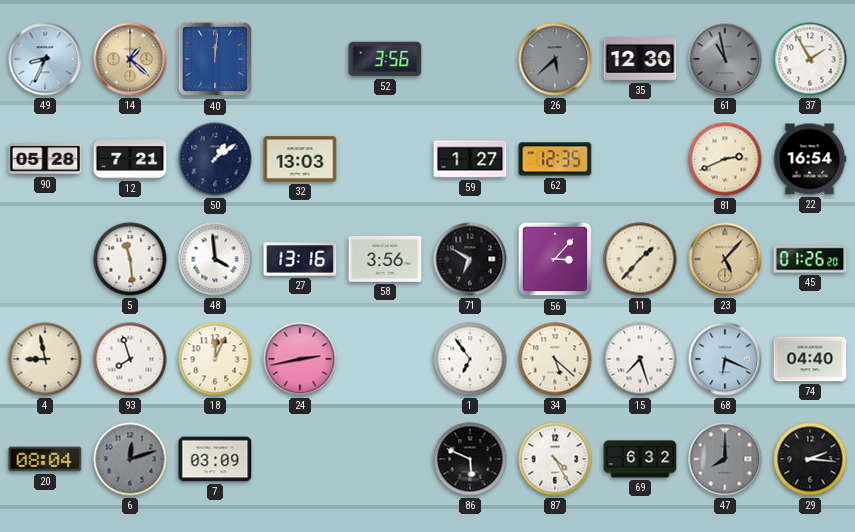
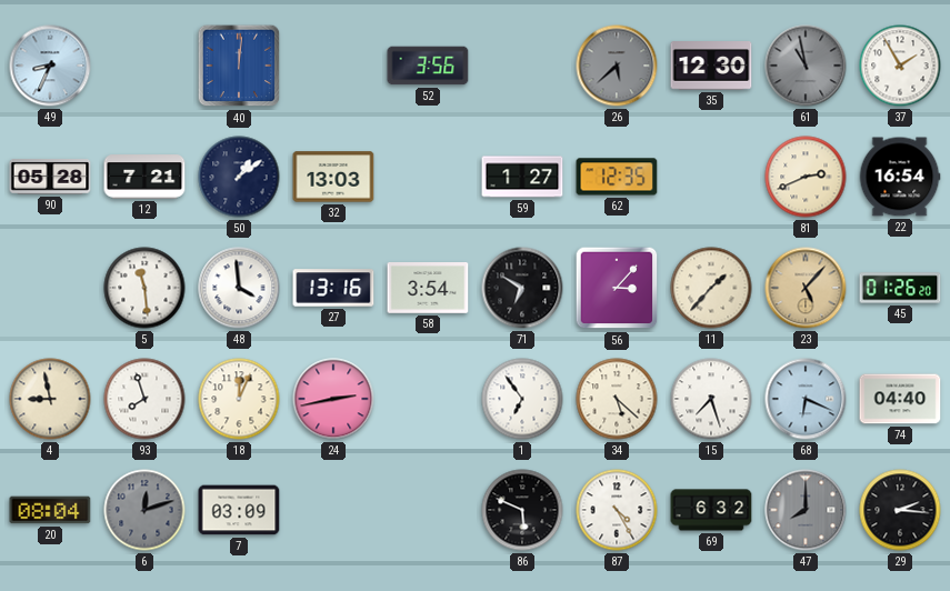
14: 1:22 -> none (130, 59)
58: 3:56 -> 3:54 (428, 289)
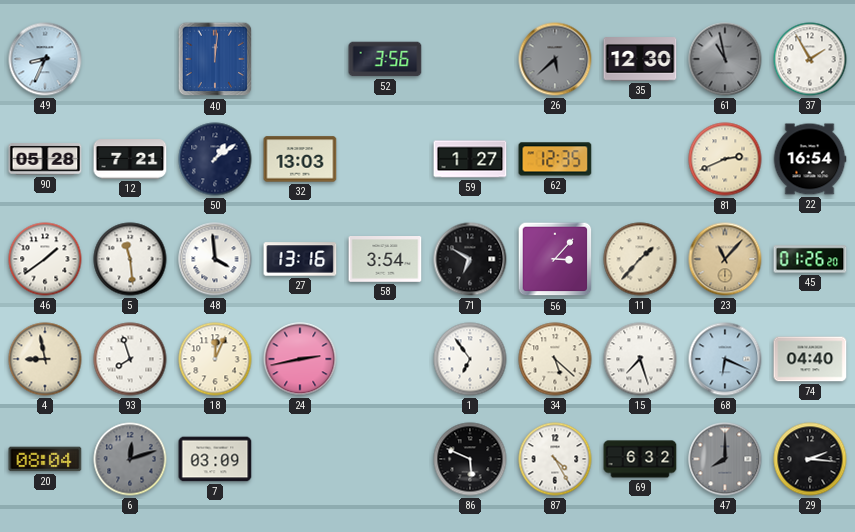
46: none -> 1:39 (45, 259)
23: 5:07 -> 11:07 (725, 259)
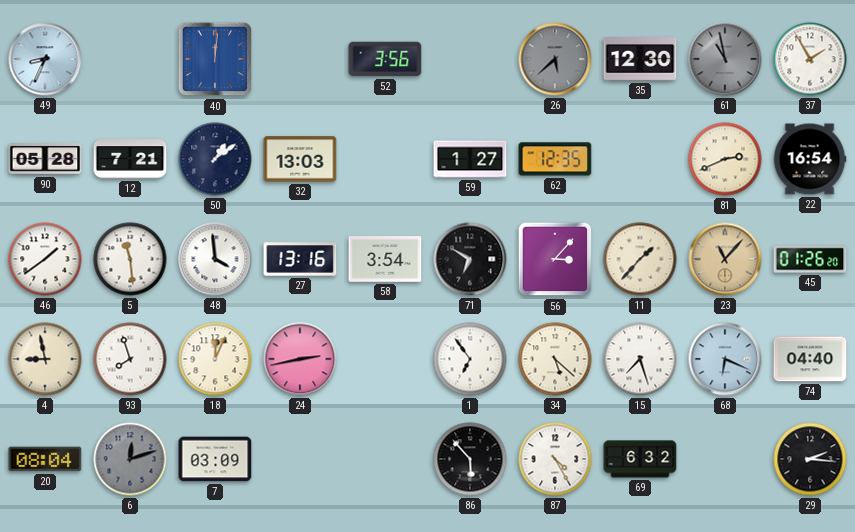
86: 5:49 -> 5:53 (470, 459)
47: 8:00 -> none (725, 459)
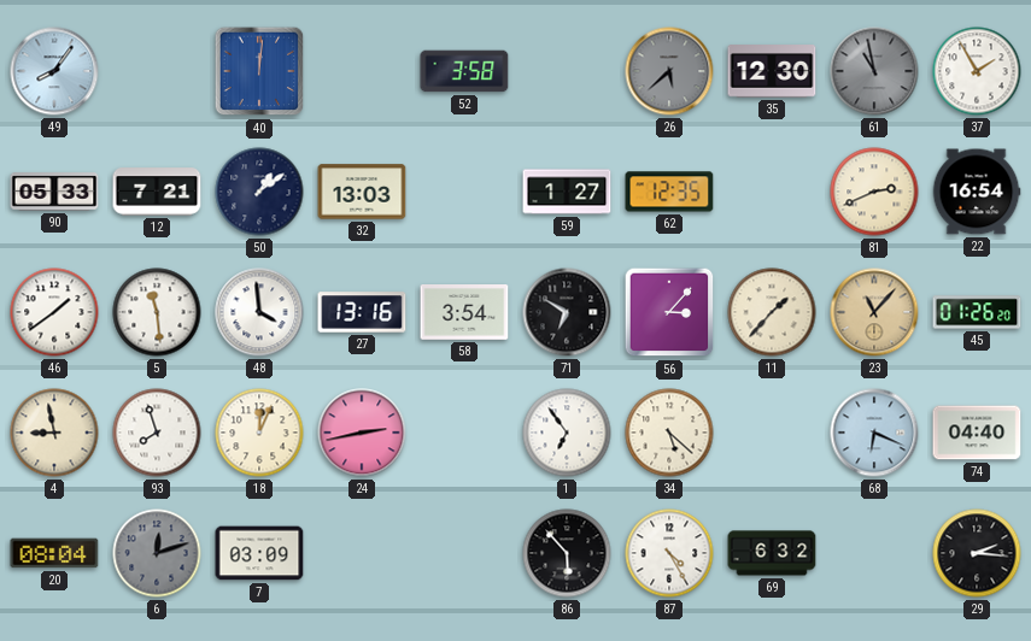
49: 8:34 -> 8:06 (54, 71)
52: 3:56 -> 3:58 (464, 71)
90: 05:28 -> 05:33 (54, 192)
15: 7:27 -> none (640, 359)
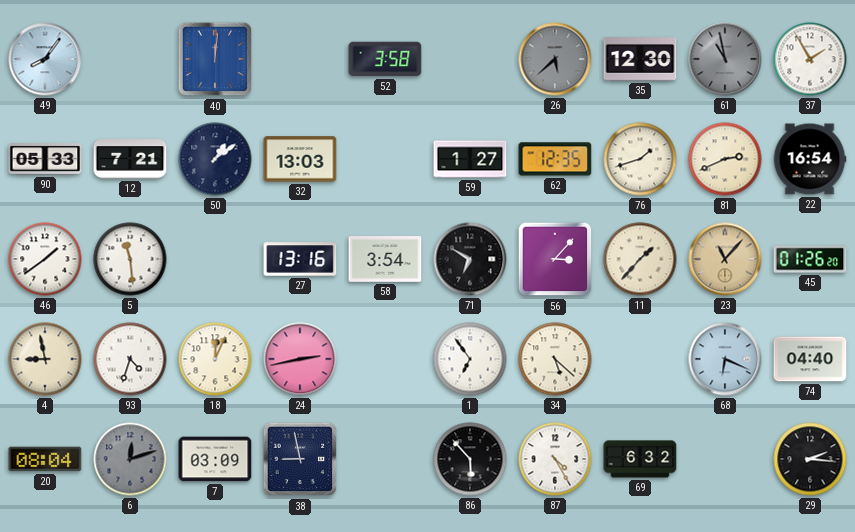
76: none -> 1:42 (640, 159)
48: 3:59 -> none (259, 312)
93: 7:57 -> 4:33 (130, 359)
38: none -> 8:58 (300, 459)
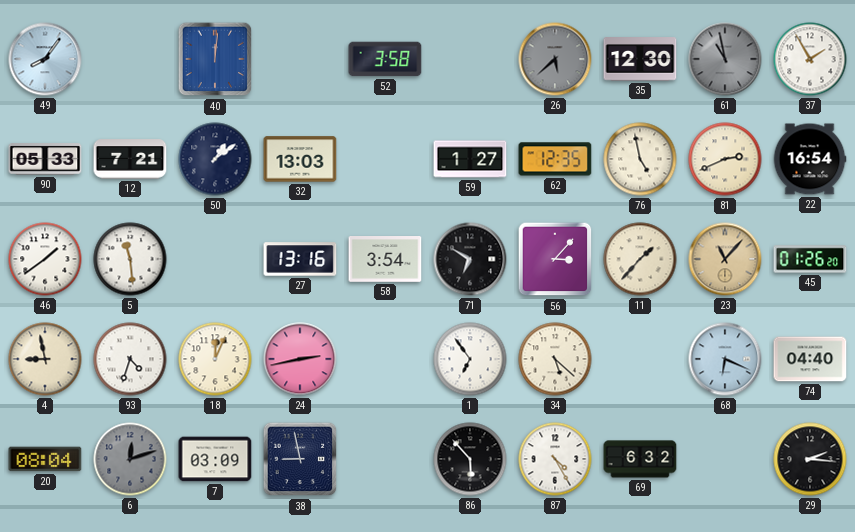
76: 1:42 -> 4:58 (640, 159)
